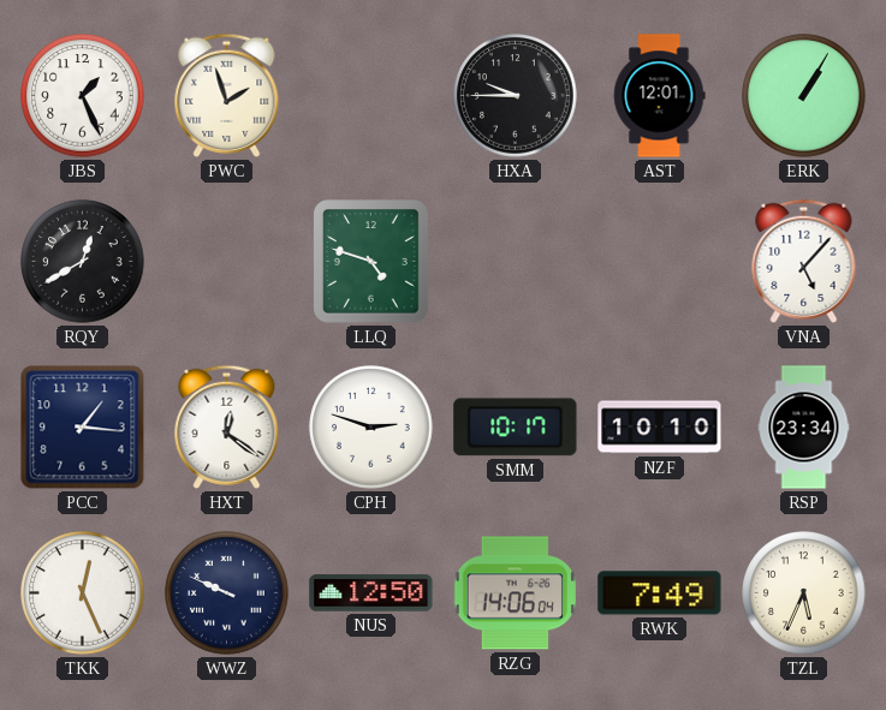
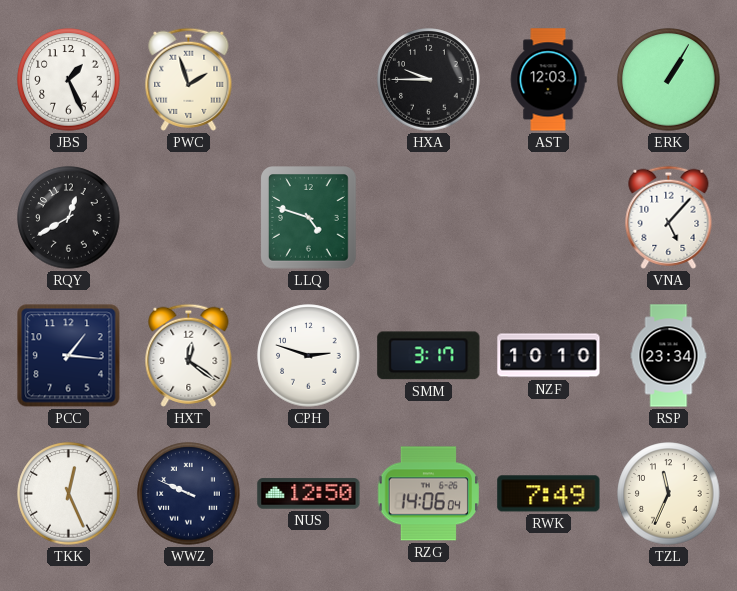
AST: 12:01 -> 12:03 (548, 80)
SMM: 10:17 -> 3:17 (429, 356)
TZL: 5:34 -> 11:34 (669, 494)
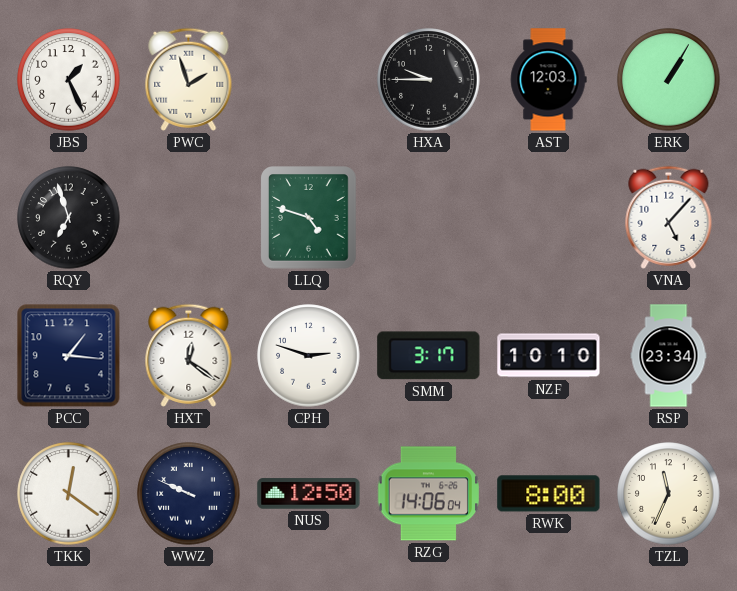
RQY: 12:40 -> 6:57 (69, 218)
TKK: 12:26 -> 12:21 (69, 494)
RWK: 7:49 -> 8:00 (549, 494)
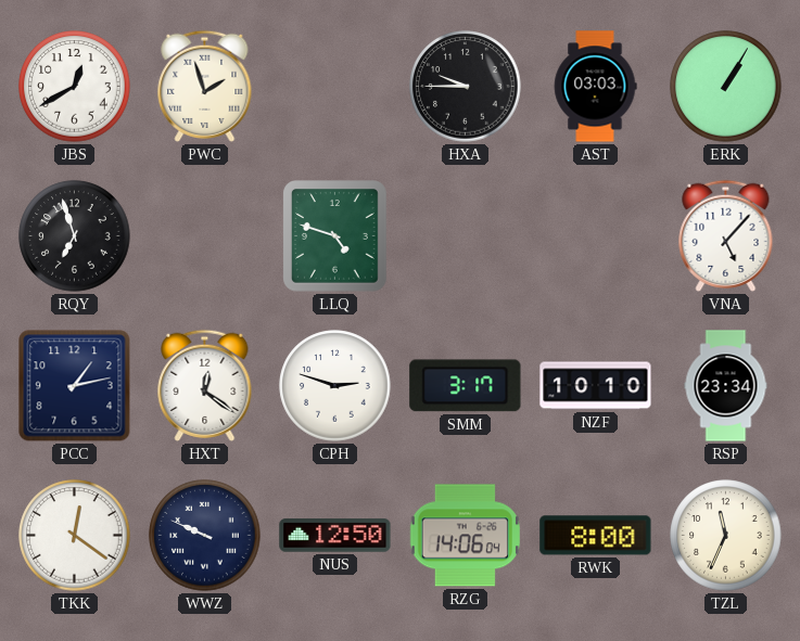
JBS: 1:26 -> 12:40 (75, 87)
AST: 12:03 -> 03:03 (595, 87)
PCC: 1:16 -> 1:13 (75, 386)
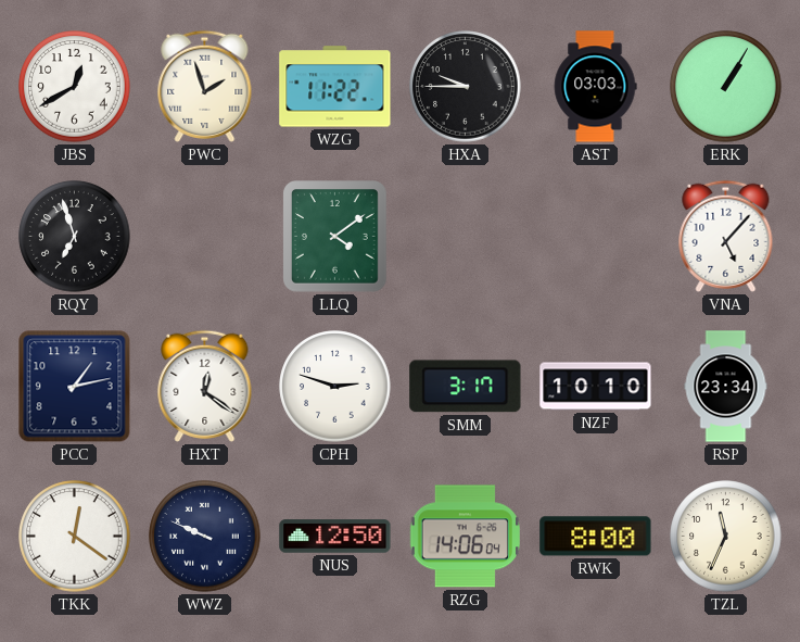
WZG: none -> 11:22 (335, 87)
LLQ: 4:48 -> 4:09 (335, 237)
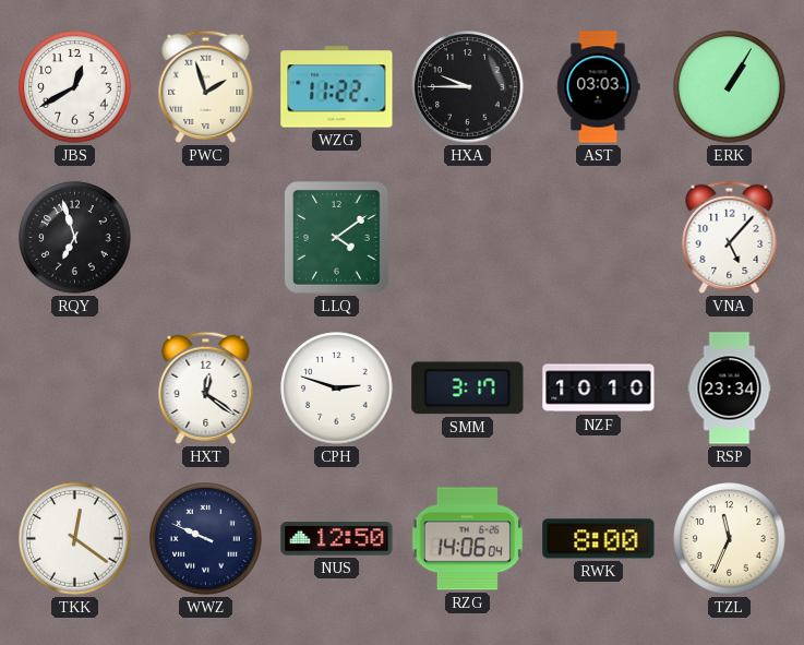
PCC: 1:13 -> none (75, 387)
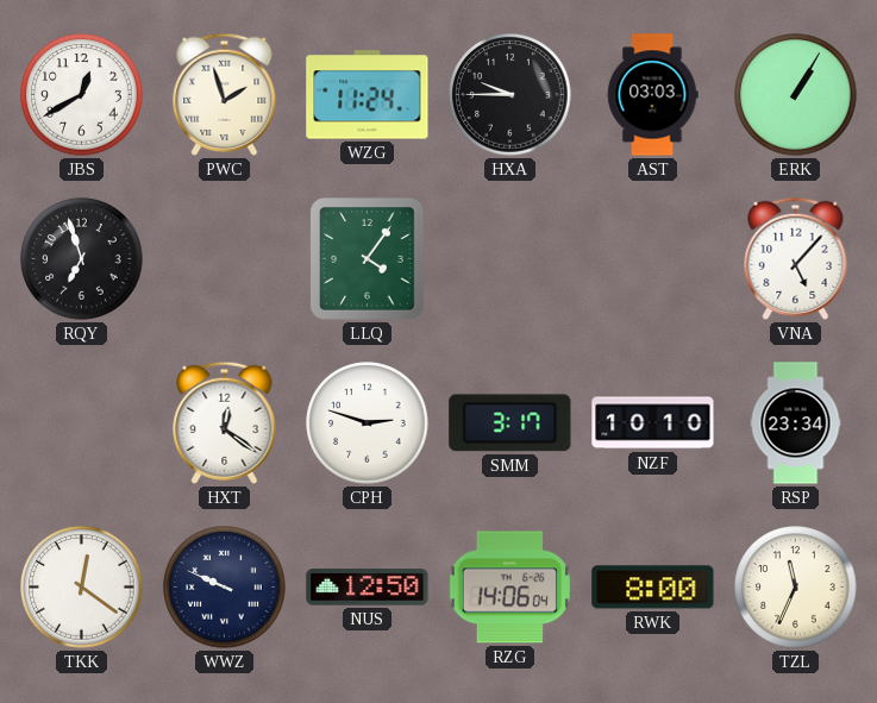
WZG: 11:22 -> 11:24 (368, 95)
LLQ: 4:09 -> 4:06 (368, 259)
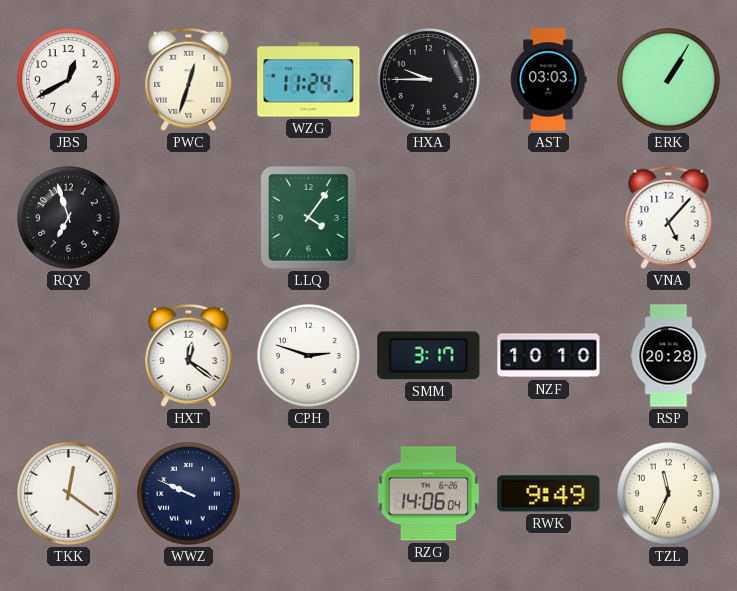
PWC: 1:57 -> 12:33 (189, 79)
RSP: 23:34 -> 20:28 (669, 356)
NUS: 12:50 -> none (368, 588)
RWK: 8:00 -> 9:49 (549, 494)
